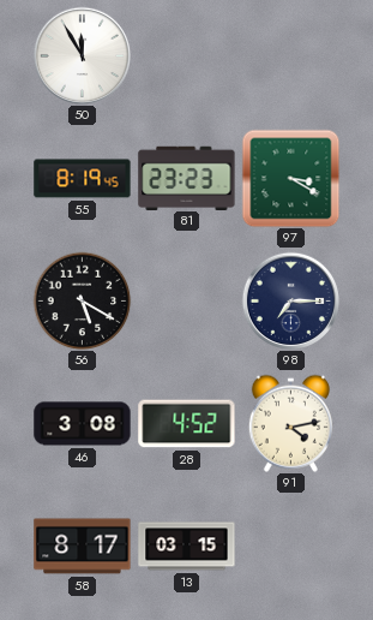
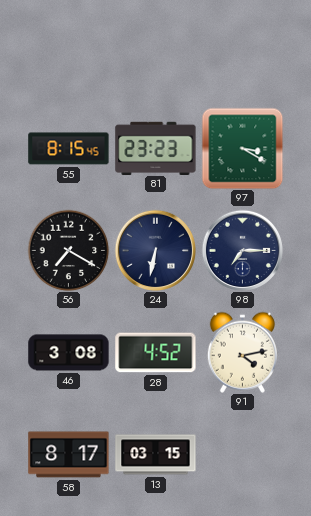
50: 11:55 -> none (82, 55)
55: 8:19 -> 8:15 (69, 149)
56: 5:20 -> 7:20 (68, 250)
24: none -> 6:32 (155, 250)
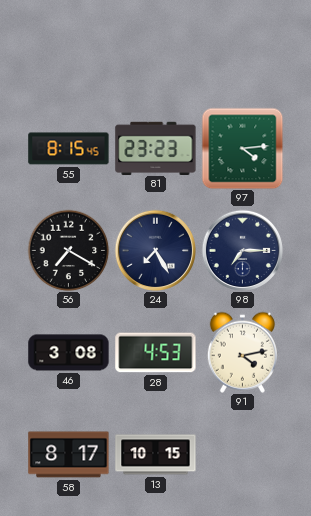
97: 3:20 -> 4:14 (242, 148)
24: 6:32 -> 7:25 (155, 250)
28: 4:52 -> 4:53 (156, 353)
13: 03:15 -> 10:15 (156, 455)
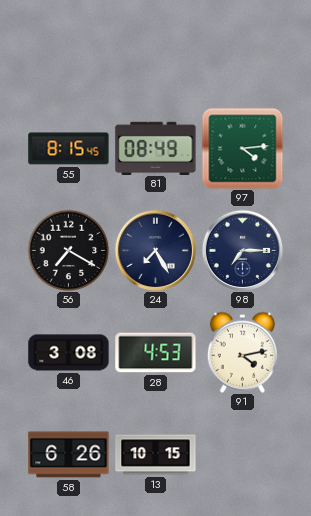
81: 23:23 -> 08:49 (156, 148)
58: 8:17 -> 6:26 (69, 455)
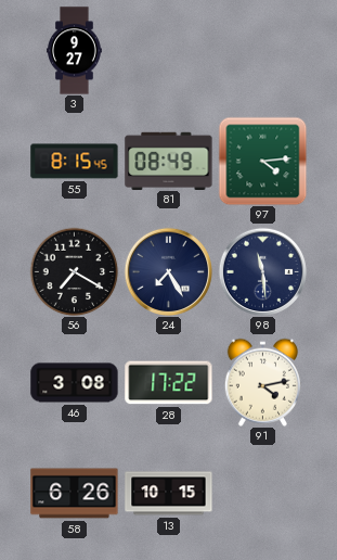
3: none -> 9:27 (75, 51)
98: 7:15 -> 11:29 (262, 271)
28: 4:53 -> 17:22 (169, 383)
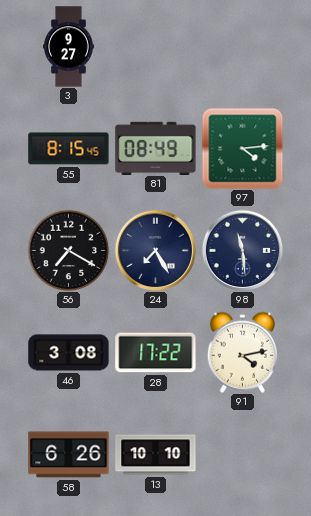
13: 10:15 -> 10:10 (156, 455)
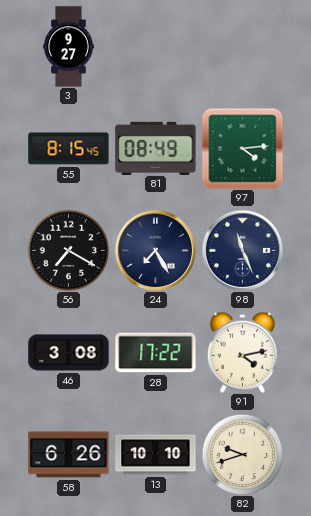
98: 11:29 -> 11:26 (242, 250)
82: none -> 9:42 (242, 454)
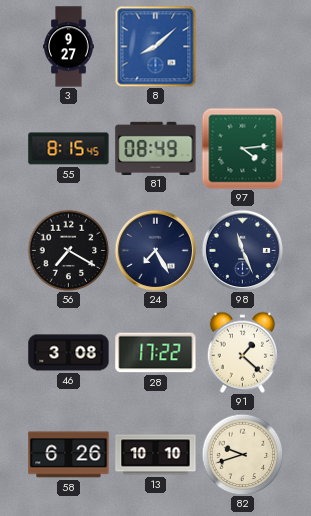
8: none -> 8:08 (155, 46)
91: 4:13 -> 1:22 (242, 352)
